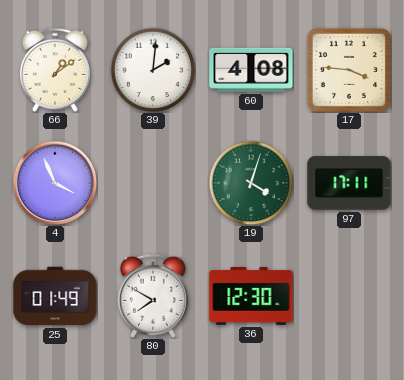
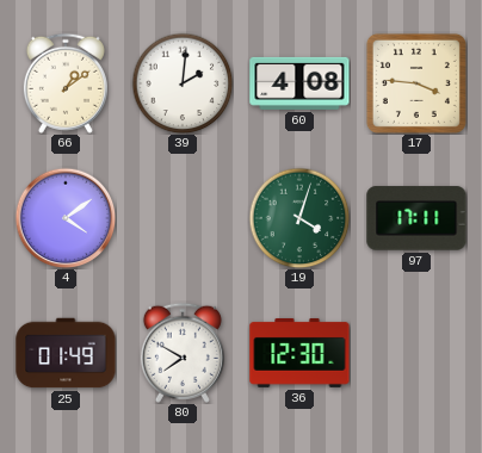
4: 3:56 -> 4:09 (66, 218)
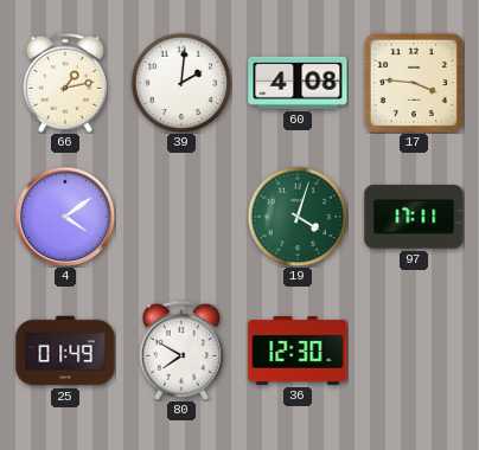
66: 1:09 -> 1:13 (65, 83)
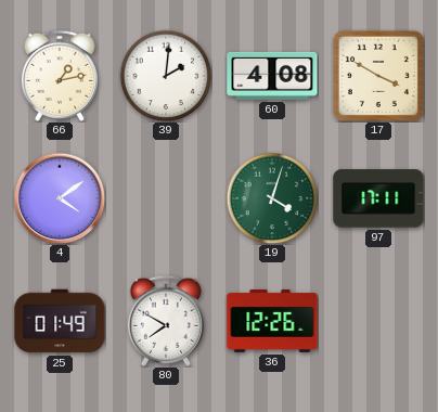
17: 3:46 -> 3:50 (378, 76)
36: 12:30 -> 12:26 (272, 321)
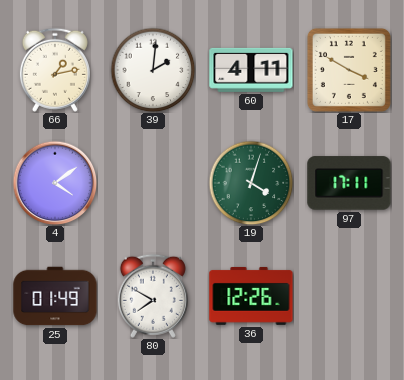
60: 4:08 -> 4:11 (251, 70)
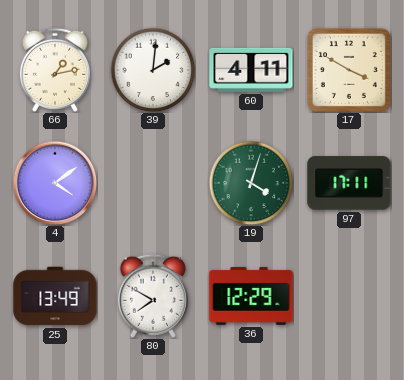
25: 01:49 -> 13:49 (55, 296)
36: 12:26 -> 12:29 (251, 296)
